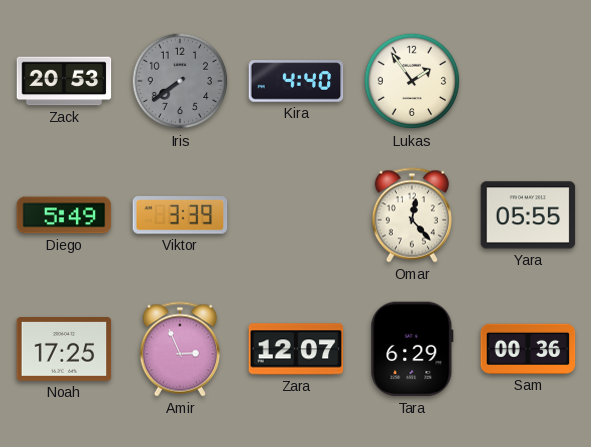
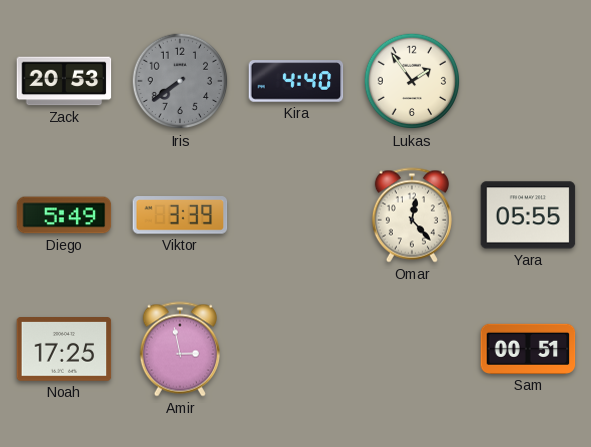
Amir: 2:56 -> 2:58 (180, 349)
Zara: 12:07 -> none (296, 349)
Tara: 6:29 -> none (412, 349)
Sam: 00:36 -> 00:51 (528, 349)
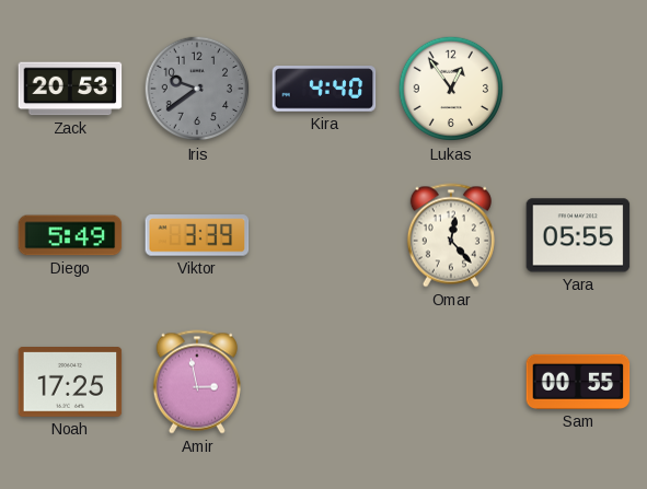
Iris: 7:39 -> 9:39 (197, 89)
Lukas: 1:54 -> 12:54 (451, 89)
Sam: 00:51 -> 00:55 (578, 382)
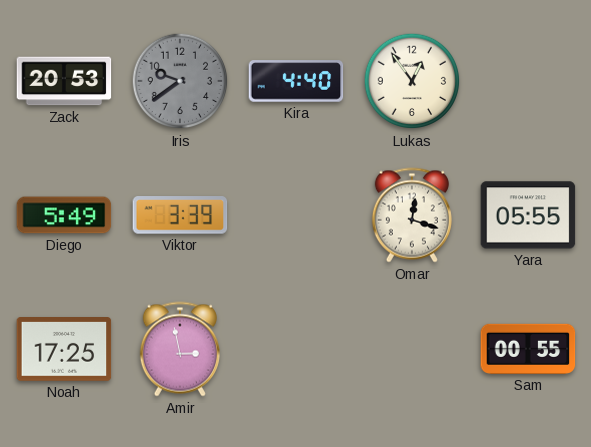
Omar: 12:23 -> 12:18 (412, 215)
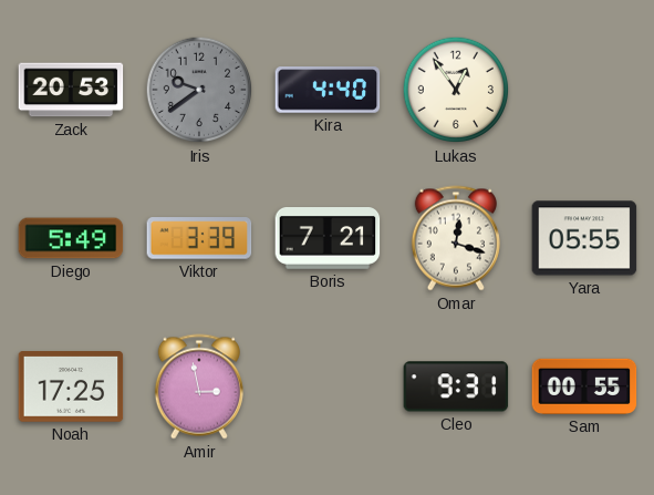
Boris: none -> 7:21 (328, 239)
Cleo: none -> 9:31 (456, 386)
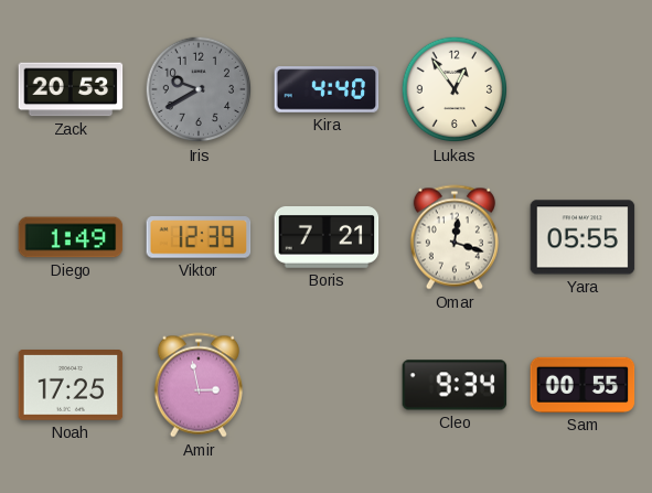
Iris: 9:39 -> 9:40 (199, 89)
Diego: 5:49 -> 1:49 (71, 237)
Viktor: 3:39 -> 12:39 (199, 237)
Cleo: 9:31 -> 9:34 (455, 385)
